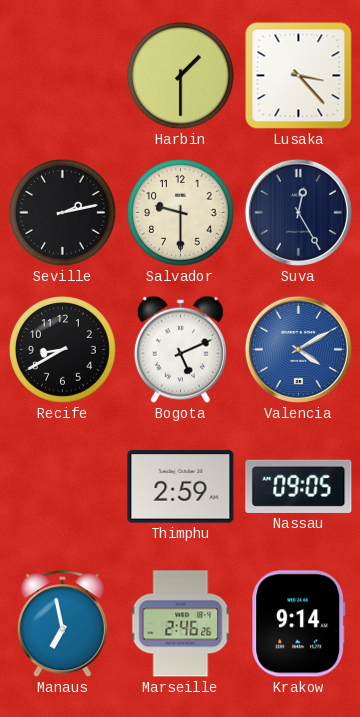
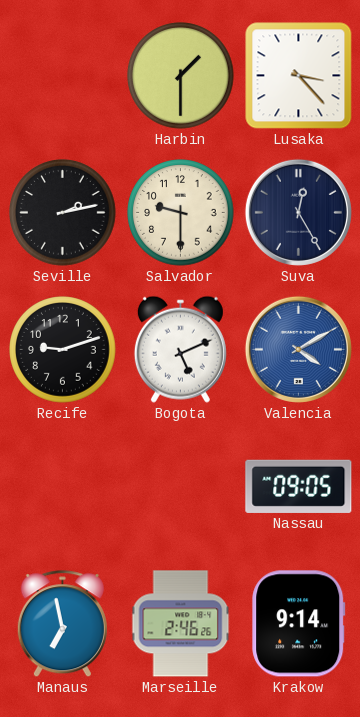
Recife: 8:40 -> 9:12 (63, 350)
Thimphu: 2:59 -> none (181, 487)
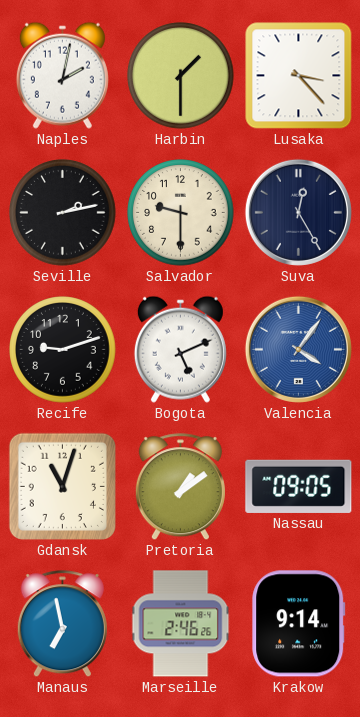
Naples: none -> 2:02 (62, 75)
Valencia: 4:10 -> 4:06 (298, 349)
Gdansk: none -> 11:03 (62, 486)
Pretoria: none -> 1:09 (180, 487)
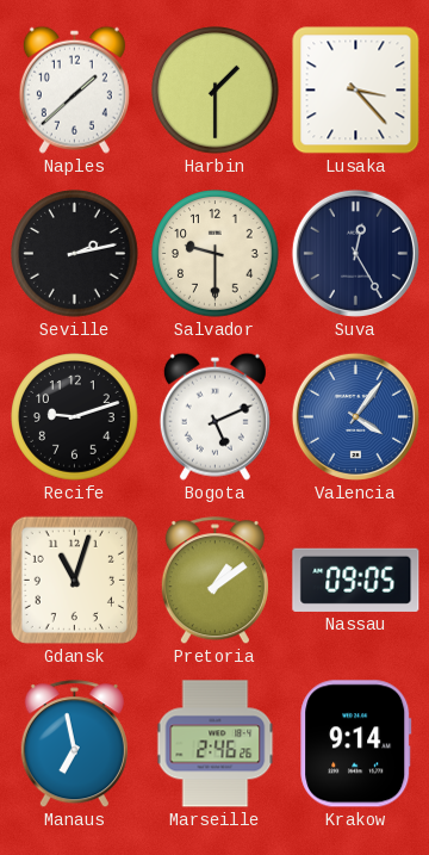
Naples: 2:02 -> 1:38 (74, 89)
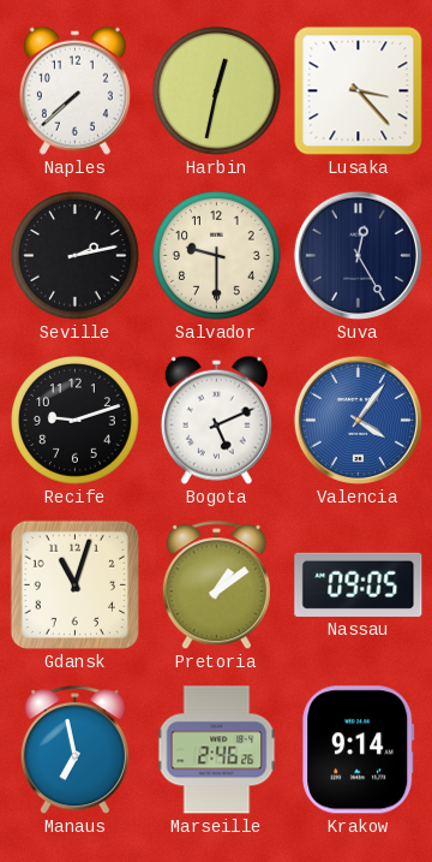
Naples: 1:38 -> 7:38 (74, 90)
Harbin: 1:30 -> 12:32 (217, 91)
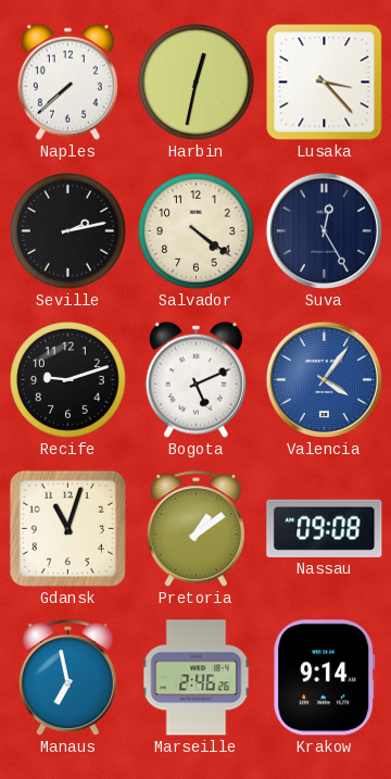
Salvador: 9:30 -> 4:21 (197, 231)
Nassau: 09:05 -> 09:08 (325, 528)
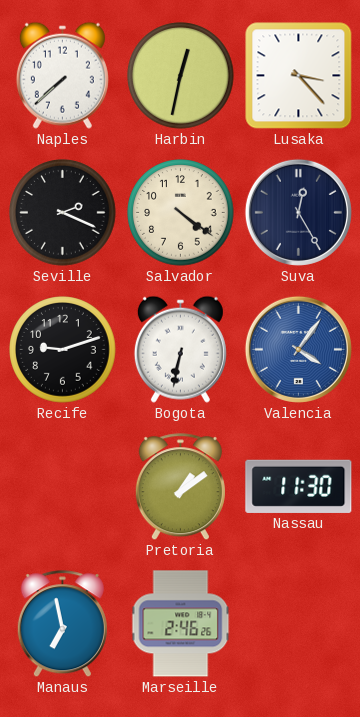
Seville: 2:13 -> 2:19 (63, 213)
Bogota: 5:11 -> 6:32 (180, 349)
Gdansk: 11:03 -> none (67, 528)
Nassau: 09:08 -> 11:30 (299, 486)
Krakow: 9:14 -> none (325, 678)
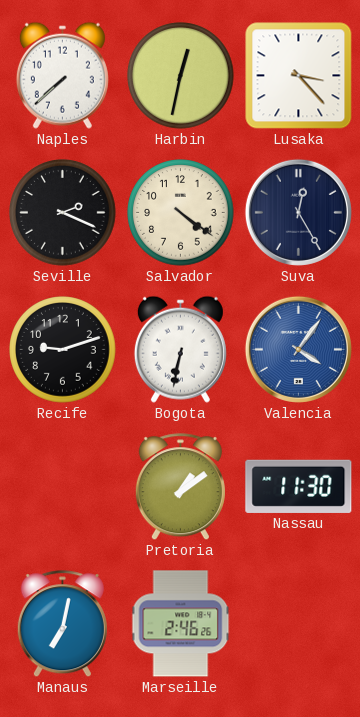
Manaus: 6:58 -> 7:02 (62, 624)
